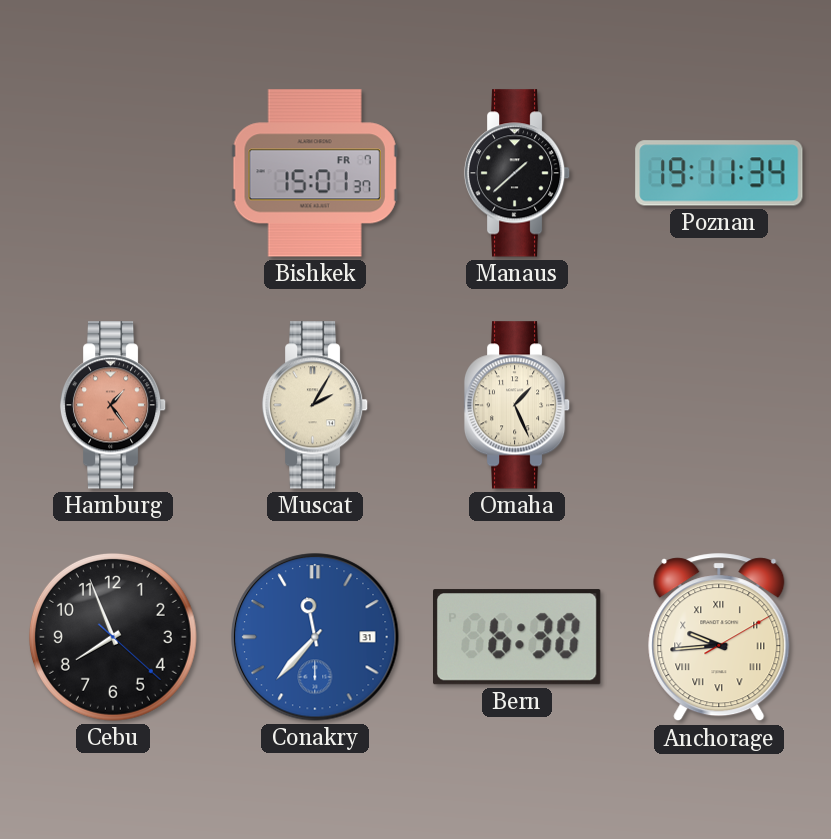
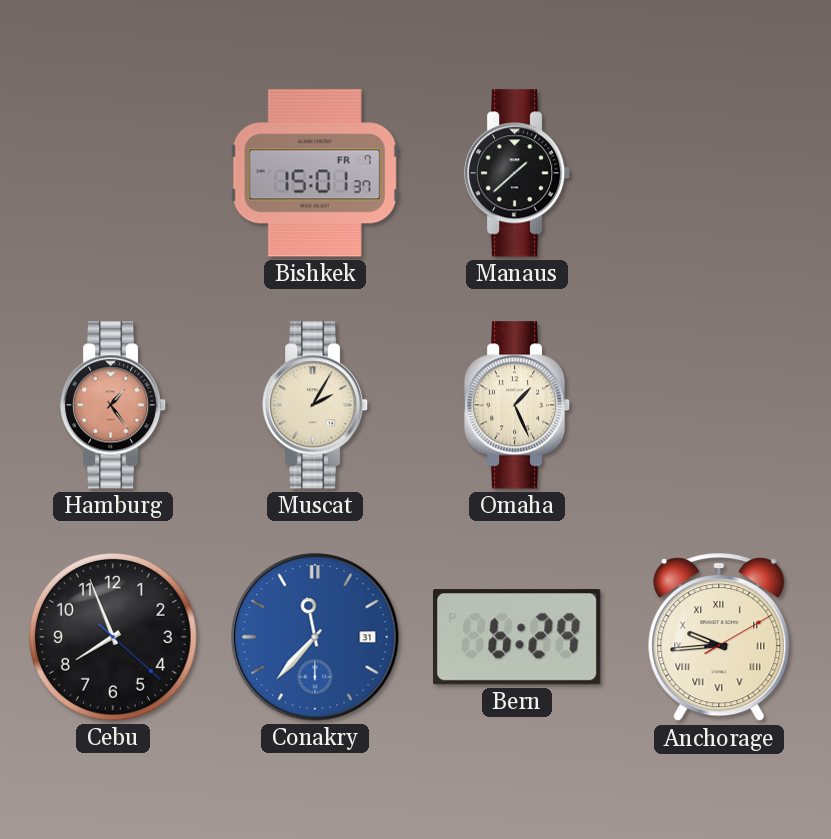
Poznan: 19:11 -> none (719, 173)
Bern: 6:30 -> 6:29 (518, 637)
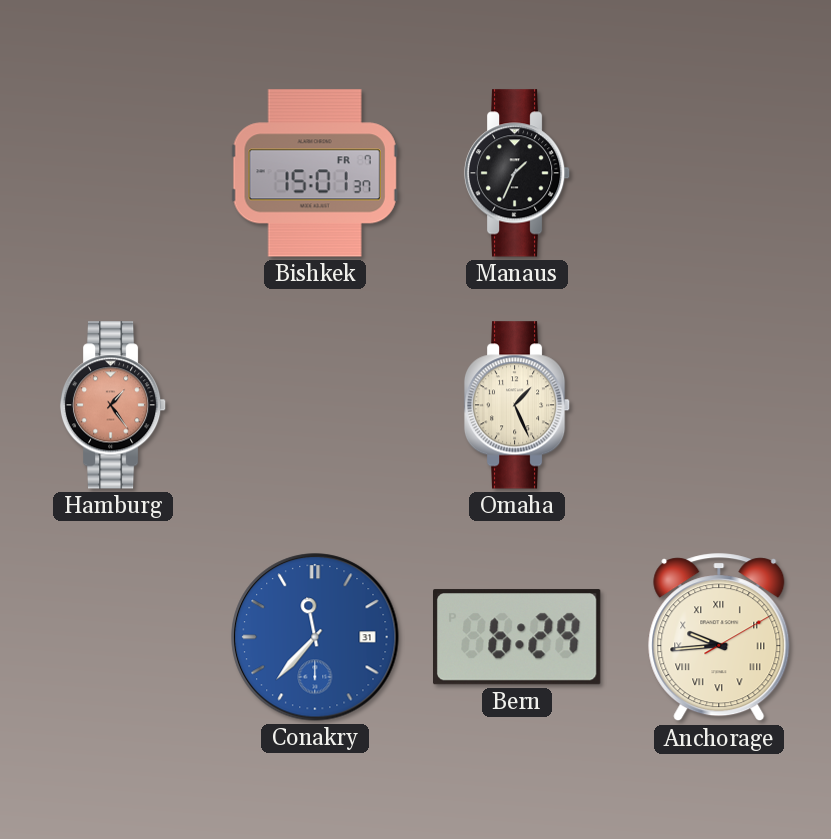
Manaus: 1:38 -> 1:34 (517, 173)
Muscat: 2:05 -> none (315, 405)
Cebu: 7:56 -> none (113, 637)
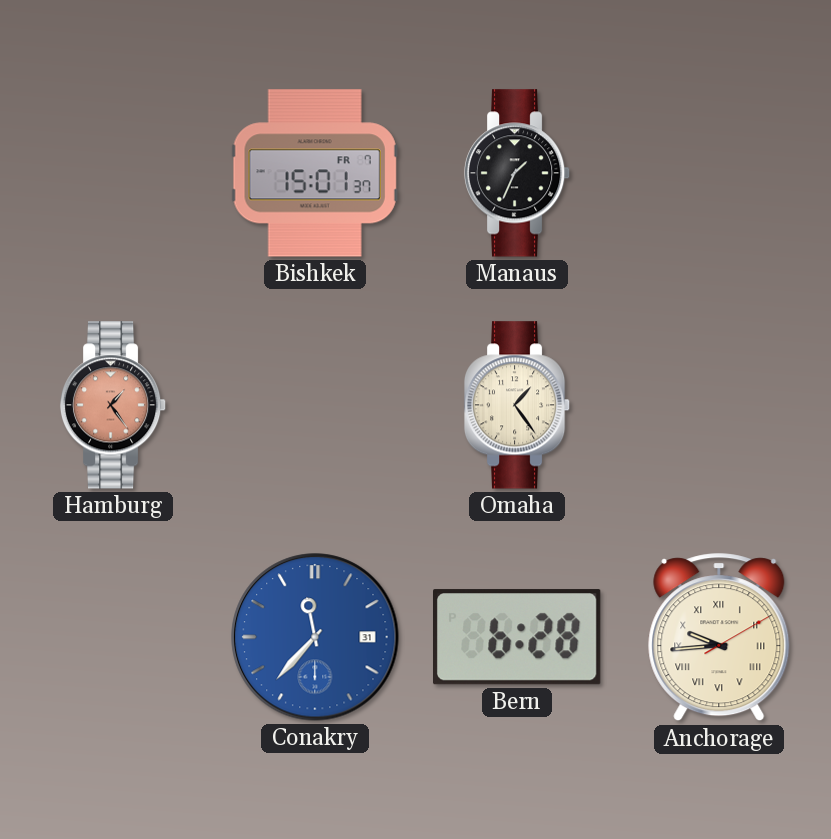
Omaha: 1:26 -> 1:24 (517, 405)
Bern: 6:29 -> 6:28 (518, 637)
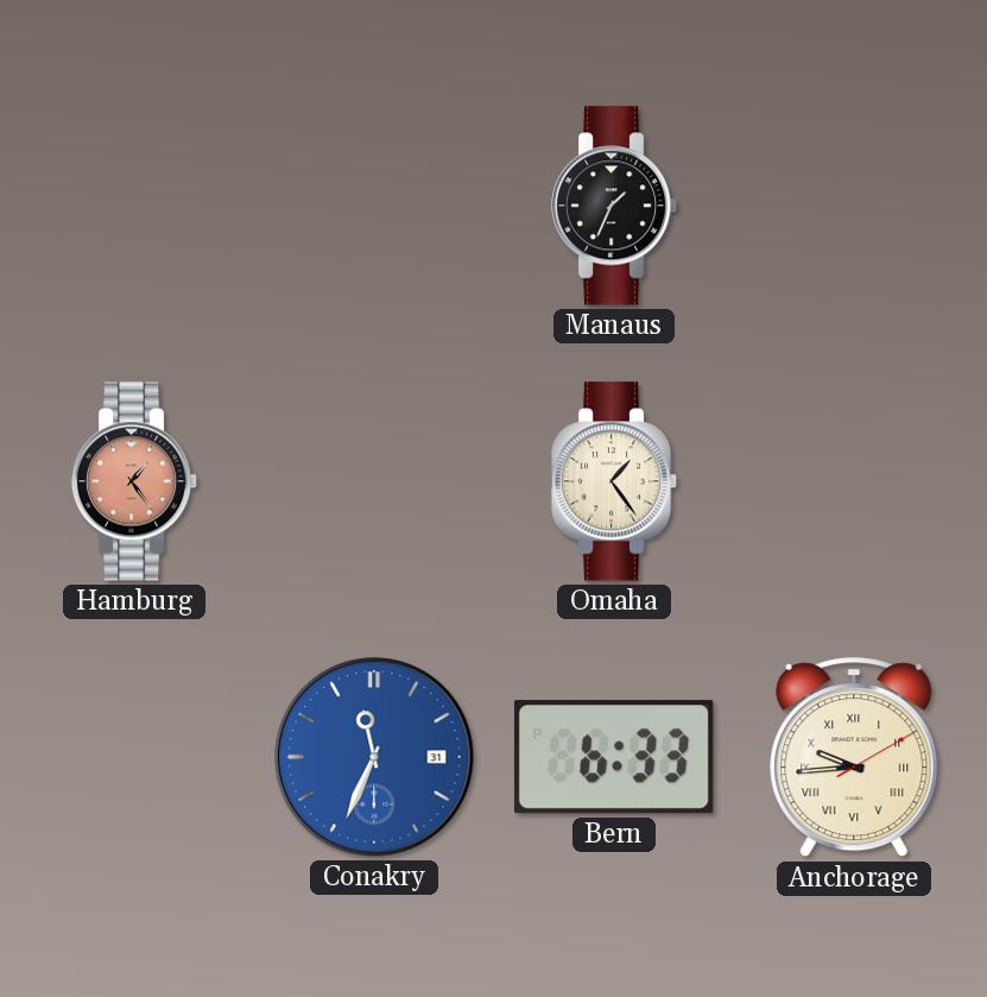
Bishkek: 15:01 -> none (315, 173)
Conakry: 11:37 -> 11:34 (374, 757)
Bern: 6:28 -> 6:33 (615, 757)
